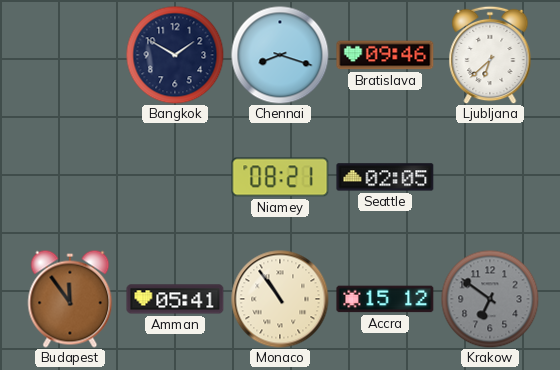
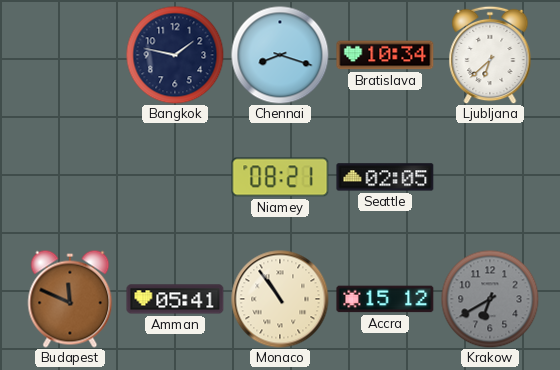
Bangkok: 1:50 -> 1:47 (175, 55)
Bratislava: 09:46 -> 10:34 (385, 55)
Budapest: 11:54 -> 11:49 (70, 299)
Krakow: 6:51 -> 6:40 (490, 299)
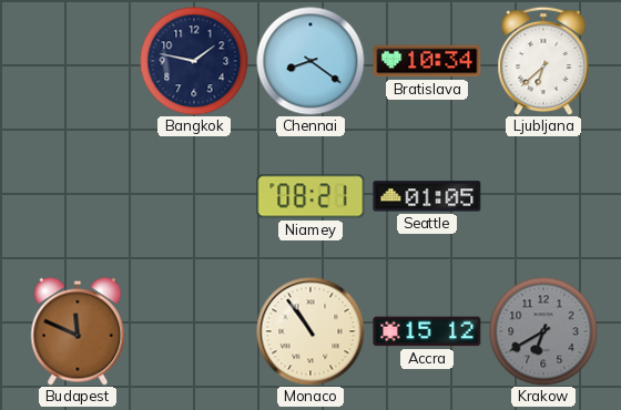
Chennai: 8:18 -> 8:21 (310, 61)
Seattle: 02:05 -> 01:05 (427, 196)
Amman: 05:41 -> none (175, 299)
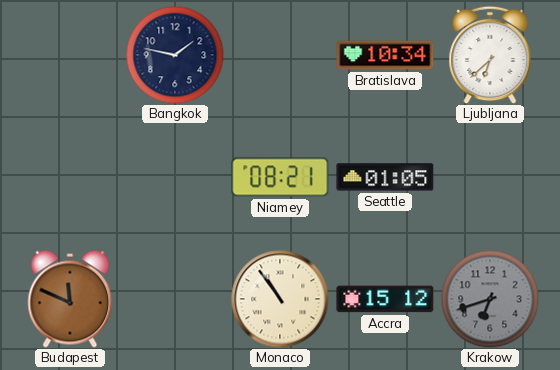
Chennai: 8:21 -> none (310, 61)
Krakow: 6:40 -> 6:42 (490, 299)
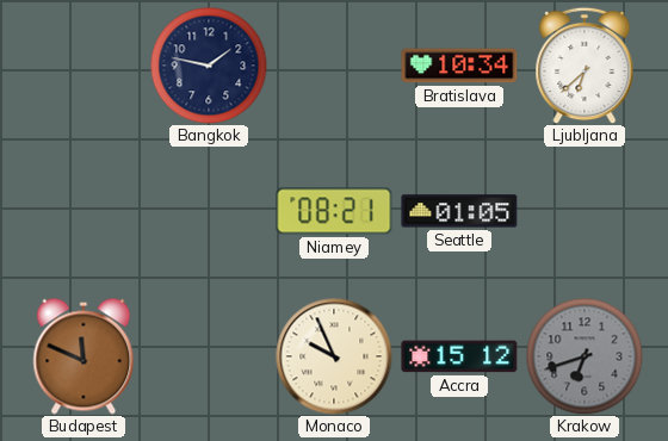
Monaco: 10:54 -> 9:56 (334, 356)
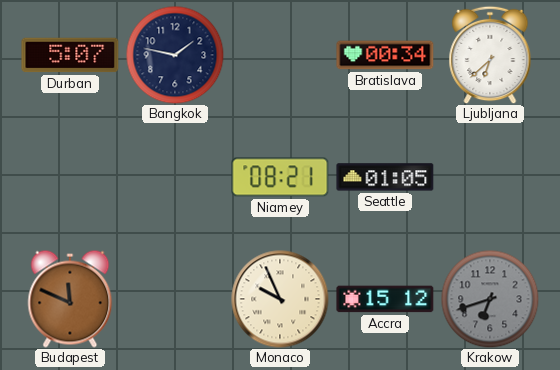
Durban: none -> 5:07 (70, 55)
Bratislava: 10:34 -> 00:34 (385, 55)
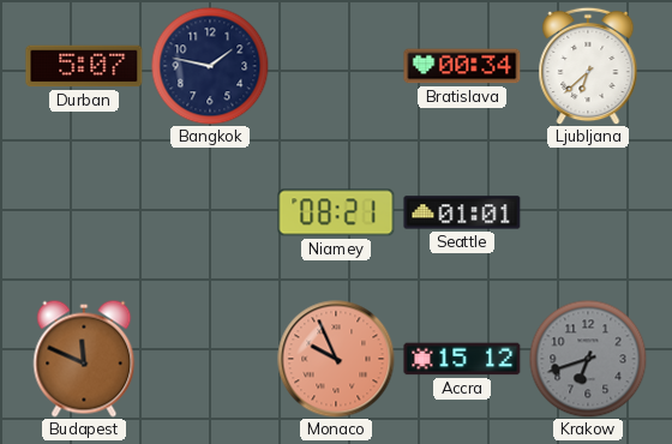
Seattle: 01:05 -> 01:01 (462, 212)
Monaco dial: cream -> salmon (336, 359)
